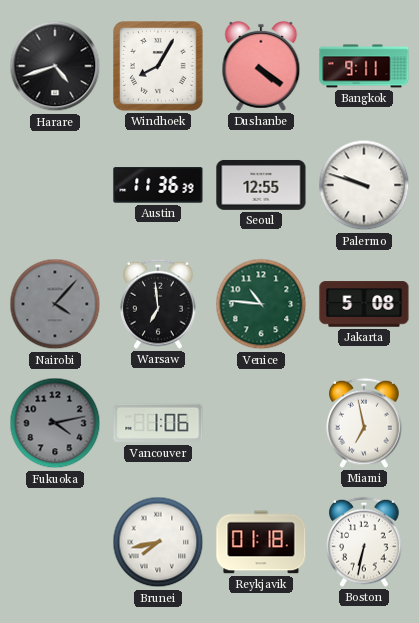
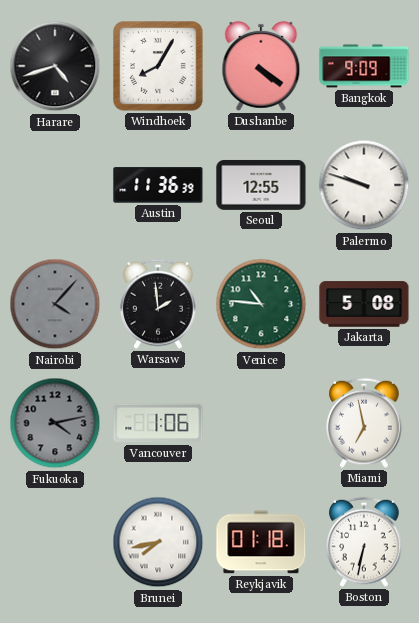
Bangkok: 9:11 -> 9:09 (364, 66)
Warsaw: 6:59 -> 1:59 (158, 304)
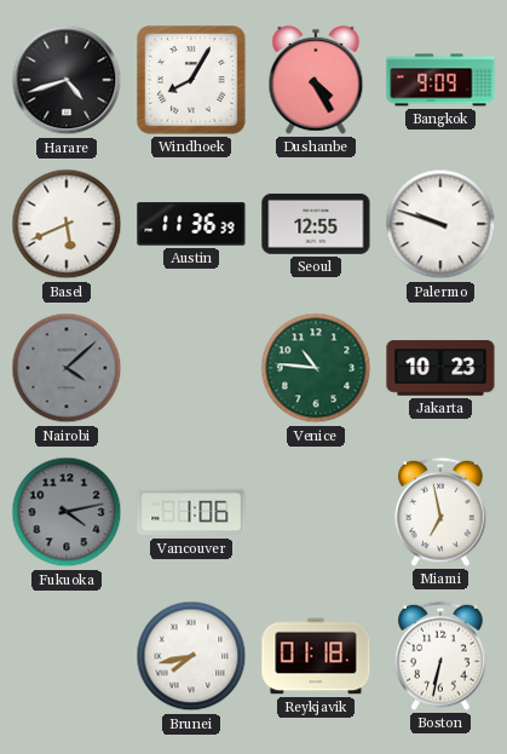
Dushanbe: 4:21 -> 4:25 (316, 80)
Basel: none -> 5:41 (67, 224)
Nairobi: 4:07 -> 4:08 (67, 368)
Warsaw: 1:59 -> none (158, 304)
Jakarta: 5:08 -> 10:23 (440, 368)
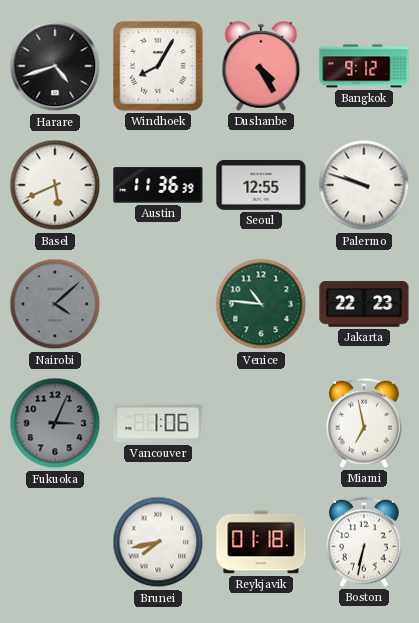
Bangkok: 9:09 -> 9:12 (364, 66)
Jakarta: 10:23 -> 22:23 (364, 304)
Fukuoka: 4:13 -> 3:04 (55, 423)
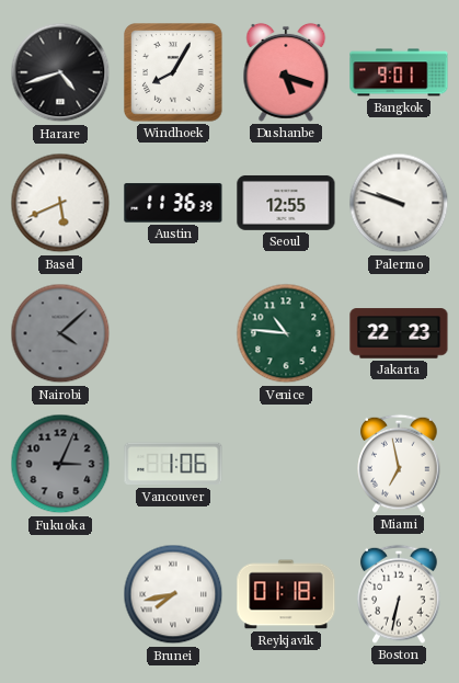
Dushanbe: 4:25 -> 5:18 (286, 72)
Bangkok: 9:12 -> 9:01 (399, 72)
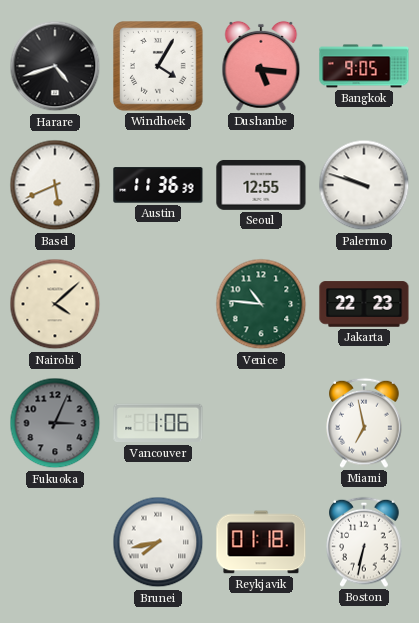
Windhoek: 8:05 -> 4:05 (159, 67)
Dushanbe: 5:18 -> 5:16 (261, 66)
Bangkok: 9:01 -> 9:05 (364, 66)
Nairobi dial: grey -> cream (55, 304)
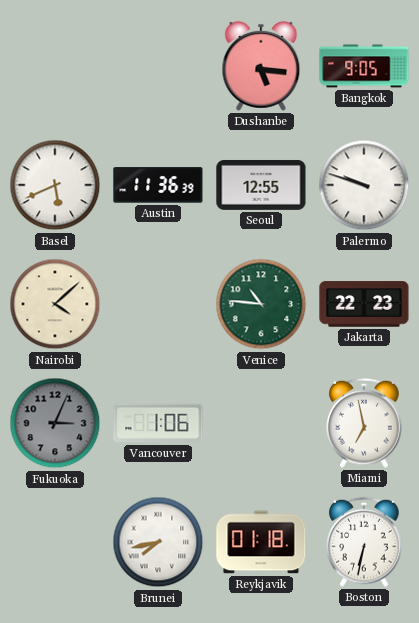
Harare: 4:42 -> none (55, 66)
Windhoek: 4:05 -> none (159, 67)
